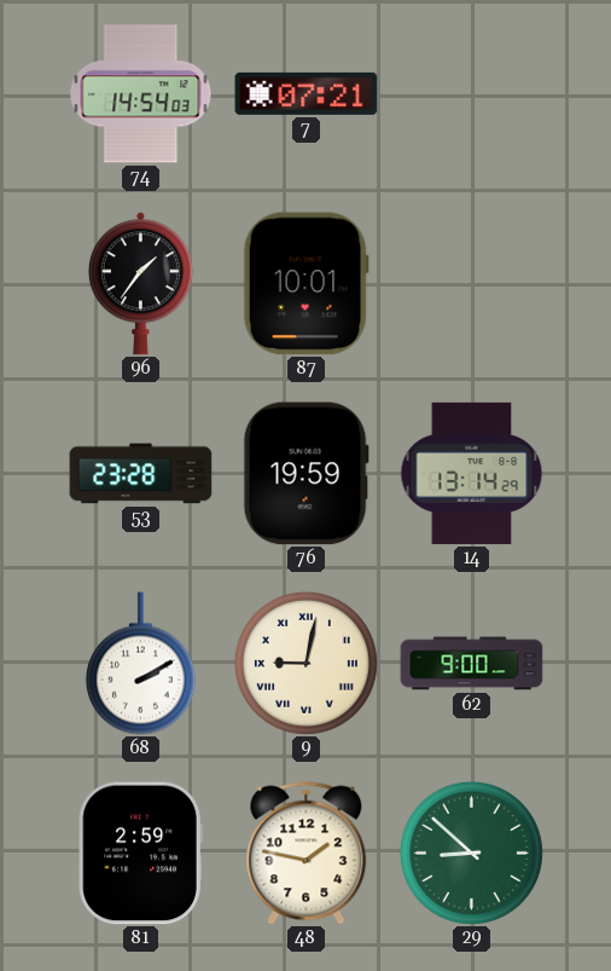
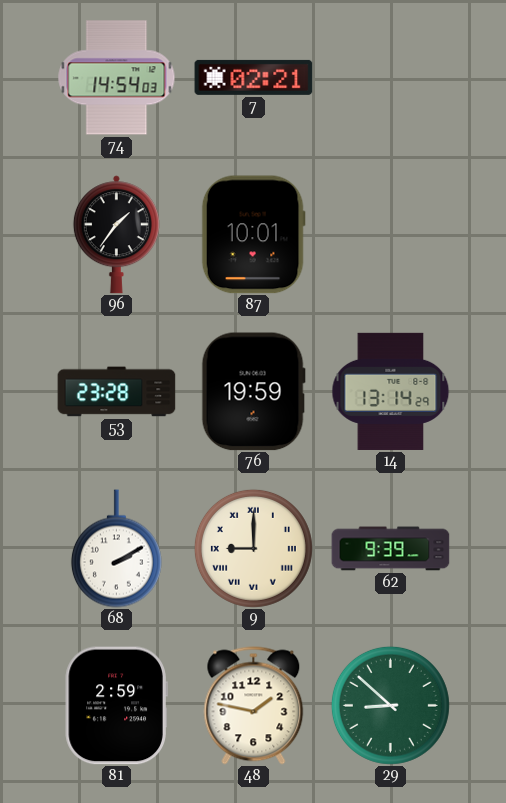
7: 07:21 -> 02:21 (254, 77)
9: 9:02 -> 9:00 (253, 548)
62: 9:00 -> 9:39 (391, 549)
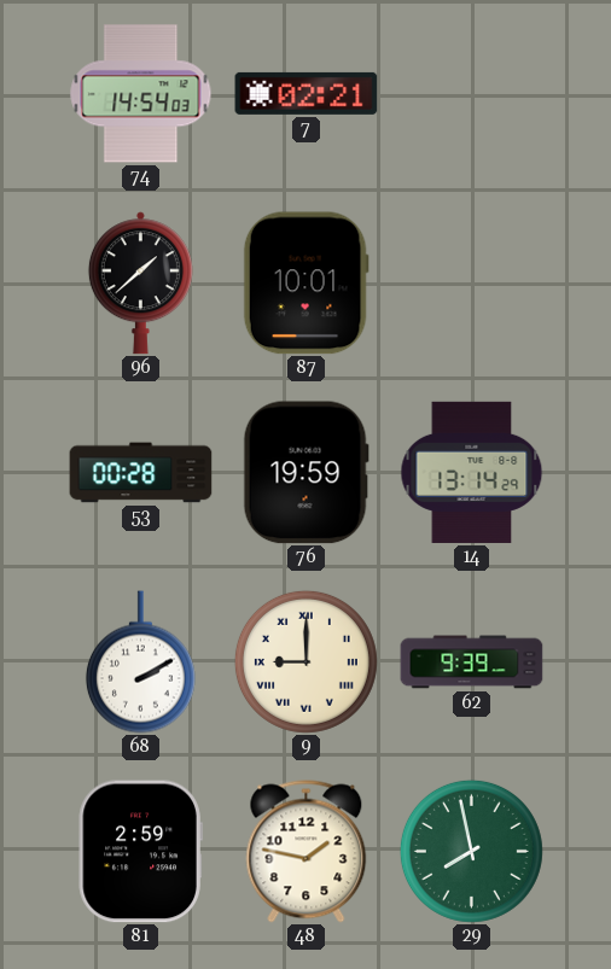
96: 1:36 -> 1:38 (140, 284)
53: 23:28 -> 00:28 (141, 473)
29: 8:52 -> 7:58 (471, 851)
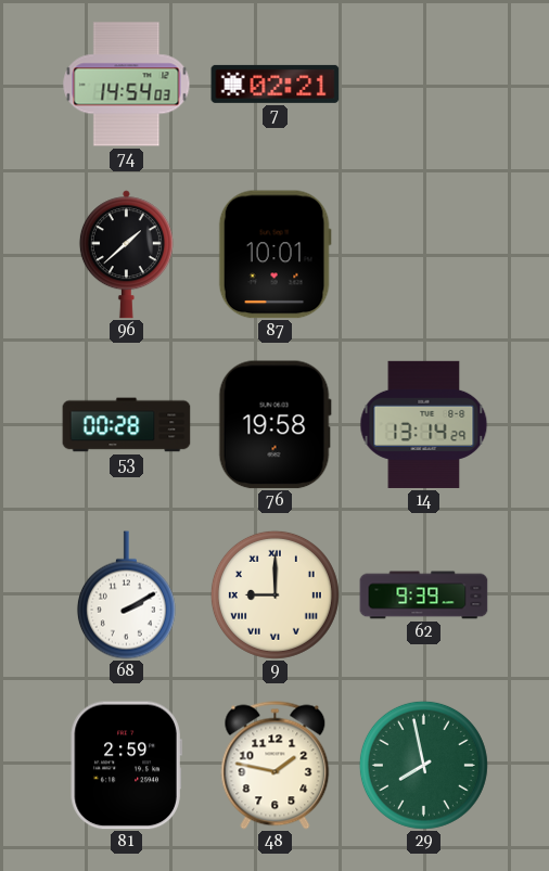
76: 19:59 -> 19:58 (274, 425)
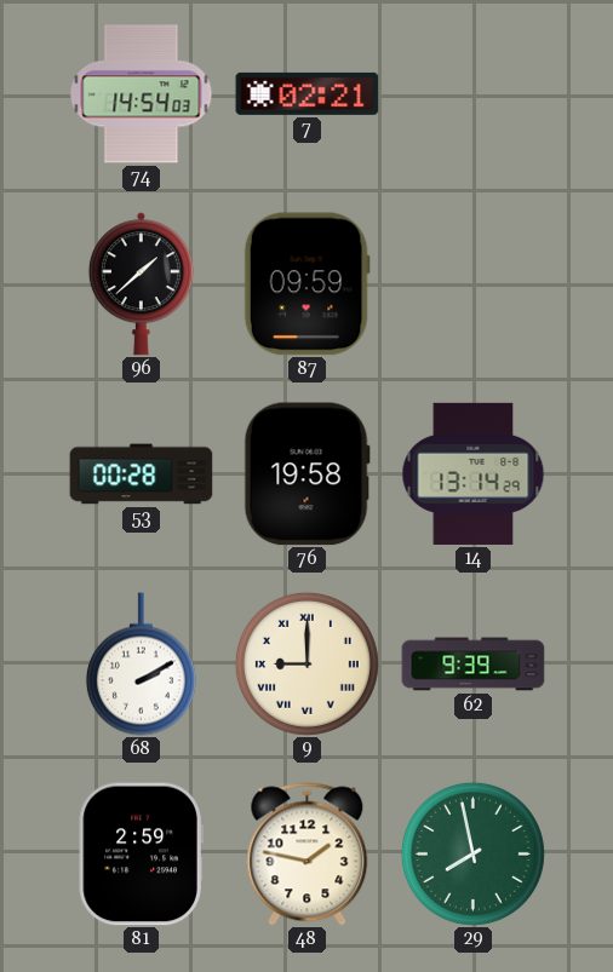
87: 10:01 -> 09:59 (306, 284)
